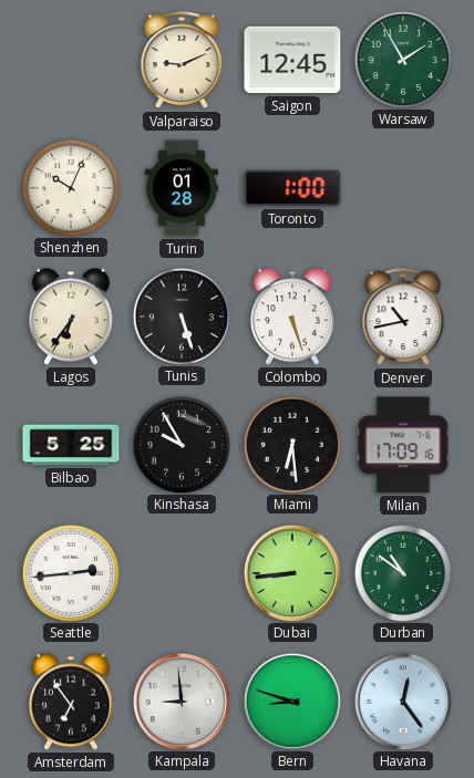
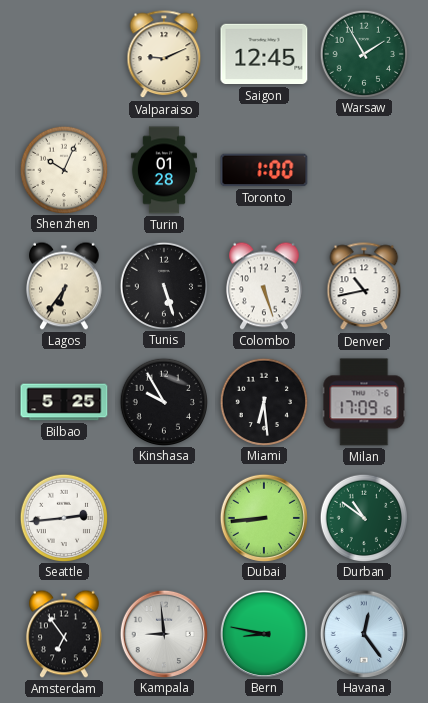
Bern: 8:48 -> 8:47 (263, 633)
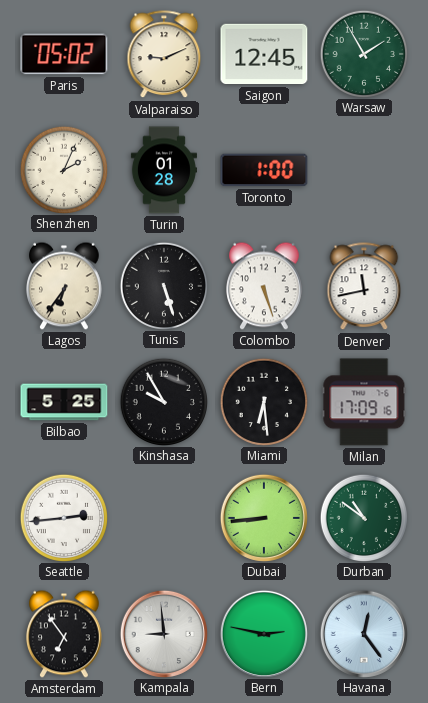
Paris: none -> 05:02 (64, 54)
Shenzhen: 10:04 -> 2:04 (63, 169)
Denver: 10:43 -> 11:43 (364, 287)
Bern: 8:47 -> 2:47 (263, 633)
